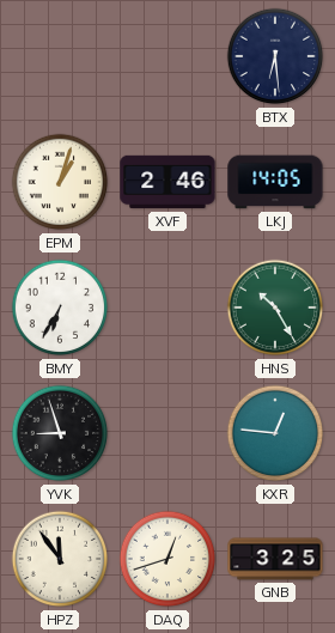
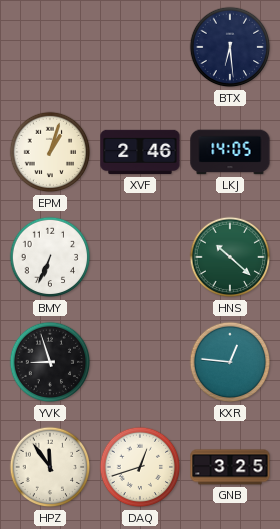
BMY: 6:35 -> 6:34 (50, 257)
HNS: 10:25 -> 10:22 (230, 257)
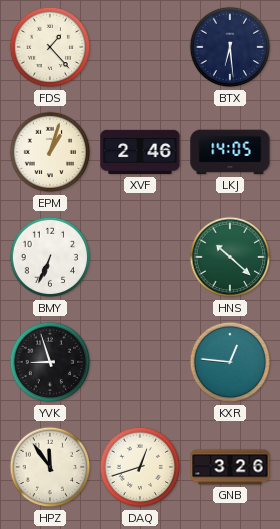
FDS: none -> 1:23 (50, 47)
GNB: 3:25 -> 3:26 (230, 467)
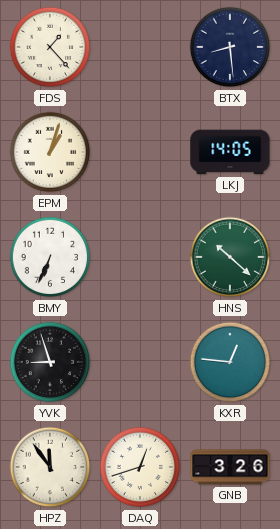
BTX: 6:29 -> 8:29 (230, 47)
XVF: 2:46 -> none (140, 152)
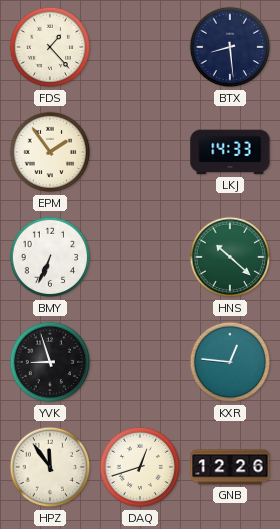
EPM: 1:03 -> 1:54 (50, 152)
LKJ: 14:05 -> 14:33 (230, 152)
GNB: 3:26 -> 12:26 (230, 467)
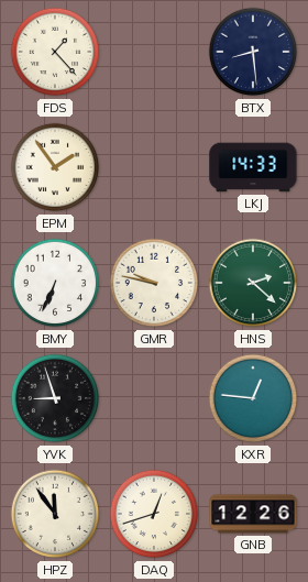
GMR: none -> 9:47 (154, 283)
HNS: 10:22 -> 2:22 (253, 283)
